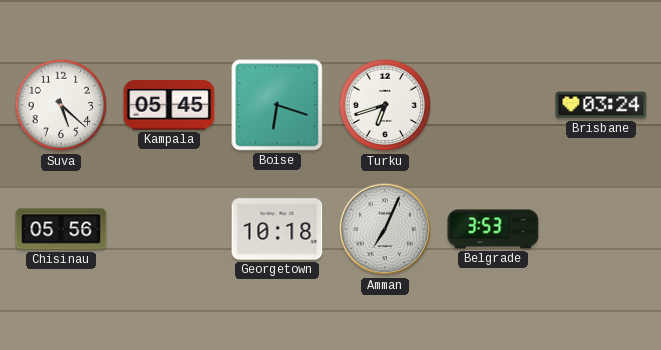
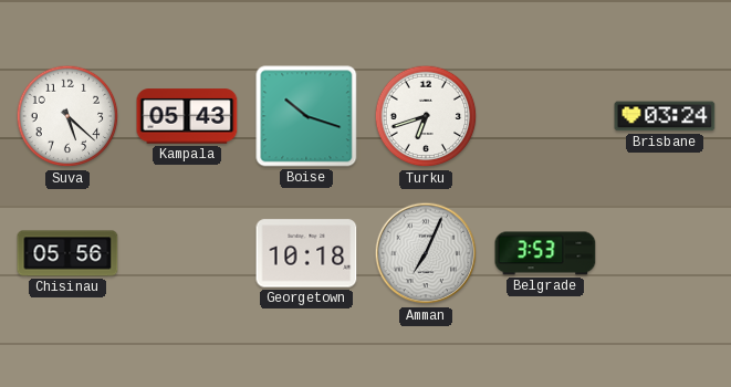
Kampala: 05:45 -> 05:43 (187, 116)
Boise: 6:18 -> 10:18 (306, 116)
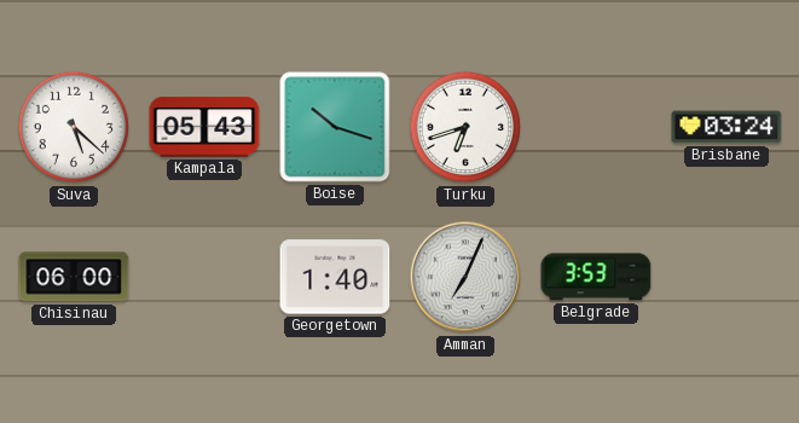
Chisinau: 05:56 -> 06:00 (74, 277)
Georgetown: 10:18 -> 1:40 (335, 277)
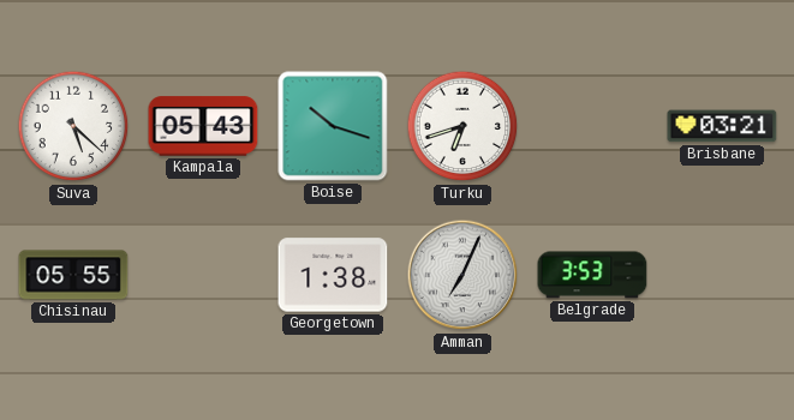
Brisbane: 03:24 -> 03:21 (722, 126)
Chisinau: 06:00 -> 05:55 (73, 275)
Georgetown: 1:40 -> 1:38 (333, 275)
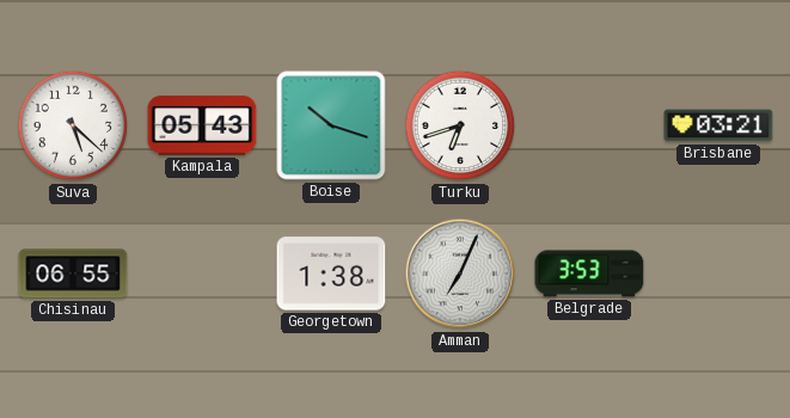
Chisinau: 05:55 -> 06:55 (73, 273)
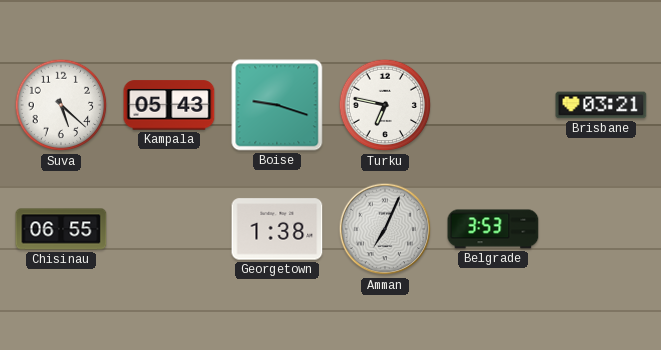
Boise: 10:18 -> 9:18 (277, 105)
Turku: 6:42 -> 6:47 (385, 105)
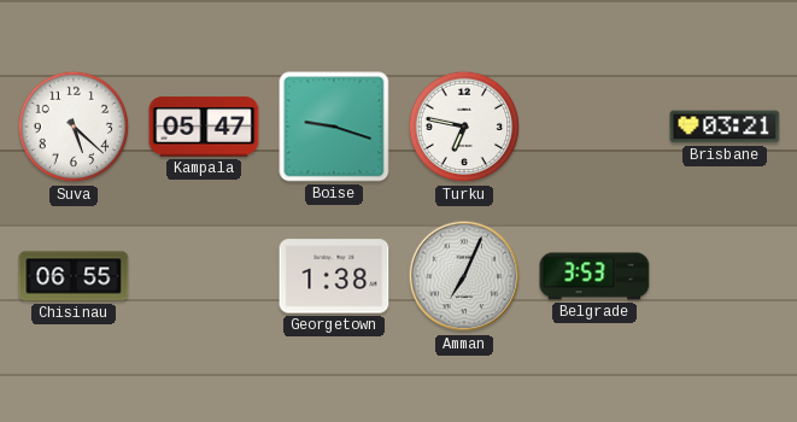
Kampala: 05:43 -> 05:47 (204, 127)
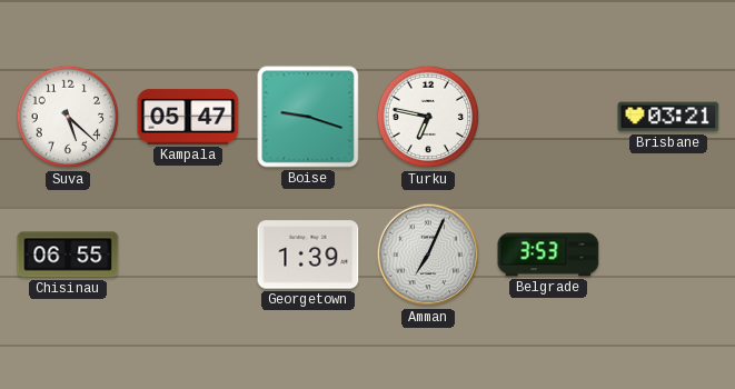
Georgetown: 1:38 -> 1:39 (308, 255)
